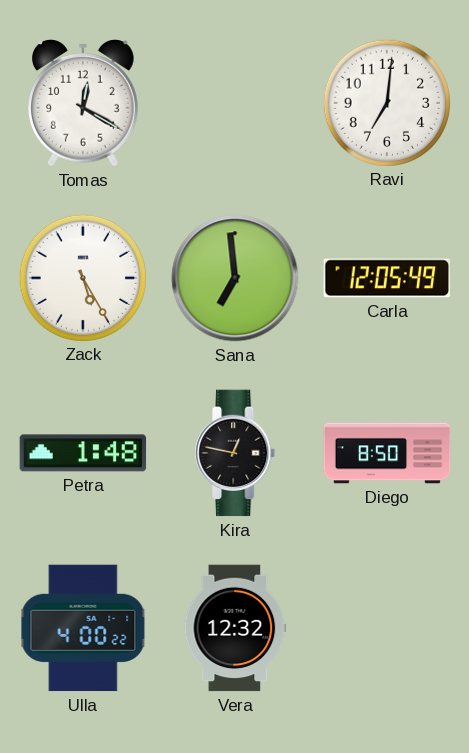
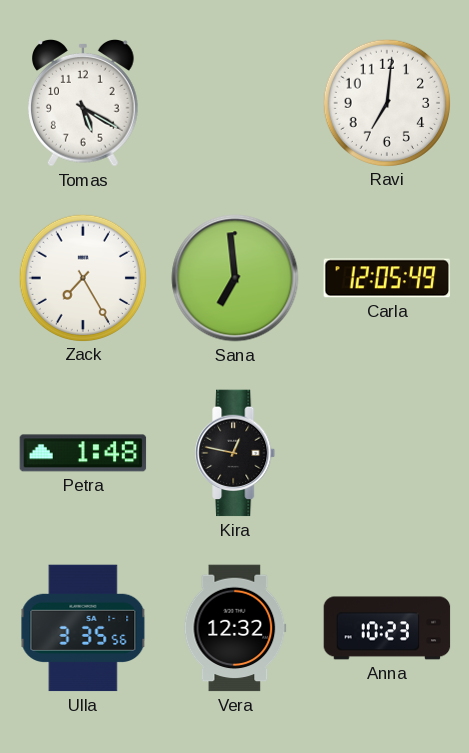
Tomas: 12:20 -> 5:20 (84, 104)
Zack: 5:25 -> 7:25 (82, 277)
Diego: 8:50 -> none (387, 453)
Ulla: 4:00 -> 3:35 (83, 628)
Anna: none -> 10:23 (387, 628)
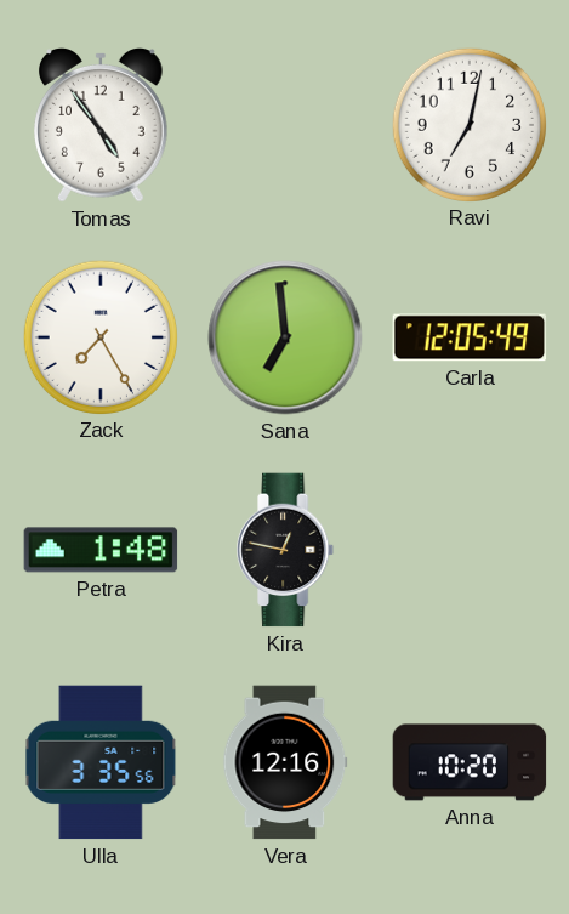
Tomas: 5:20 -> 4:54 (102, 126)
Ravi: 7:01 -> 7:02 (468, 124)
Vera: 12:32 -> 12:16 (285, 762)
Anna: 10:23 -> 10:20 (470, 762)
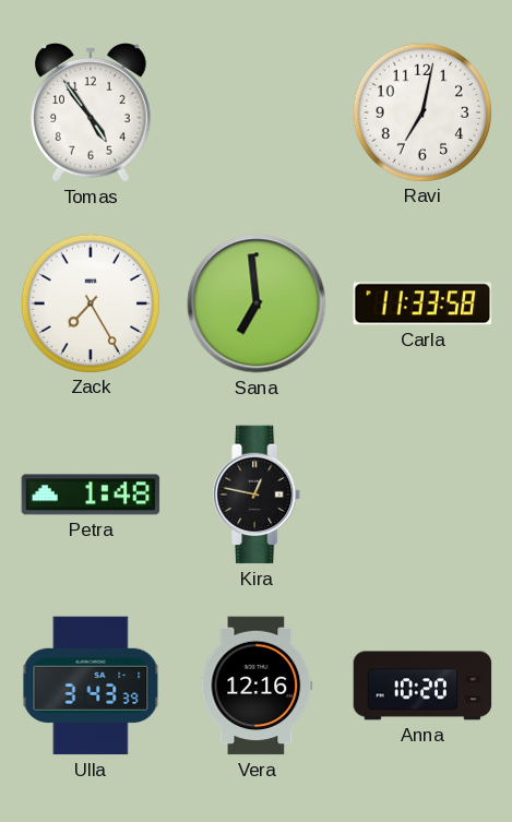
Carla: 12:05 -> 11:33 (422, 303)
Ulla: 3:35 -> 3:43 (91, 686)
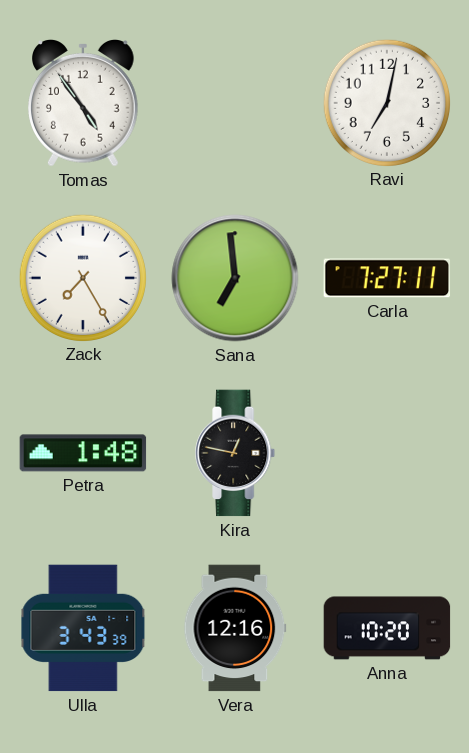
Carla: 11:33 -> 7:27 (387, 278)
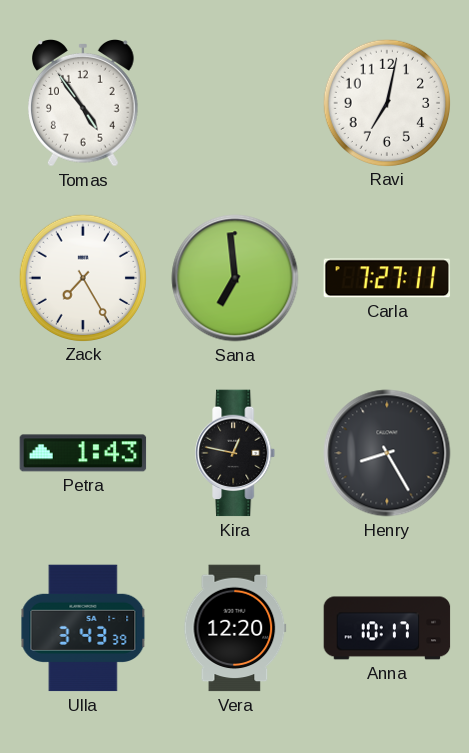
Petra: 1:48 -> 1:43 (83, 453)
Henry: none -> 8:25 (387, 453)
Vera: 12:16 -> 12:20 (235, 628)
Anna: 10:20 -> 10:17 (387, 628)
